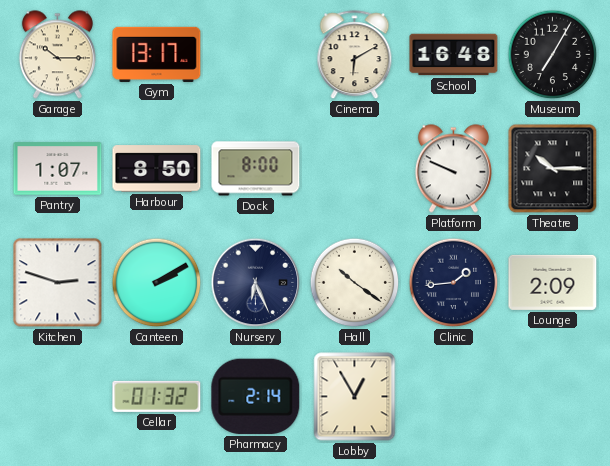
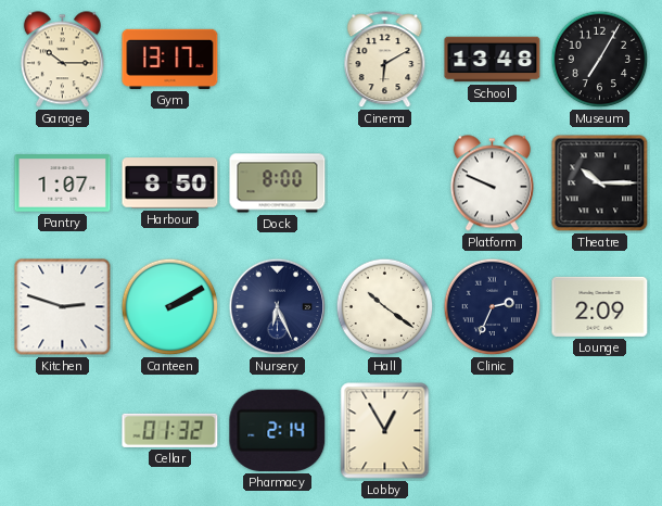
School: 16:48 -> 13:48 (493, 60)
Clinic: 1:44 -> 2:34 (493, 307)
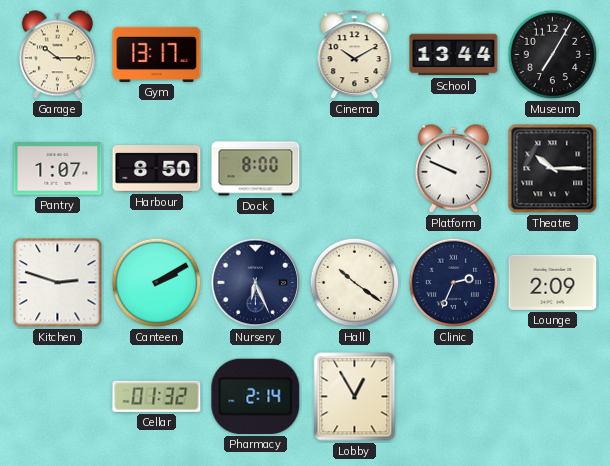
Cinema: 6:10 -> 10:10 (355, 55)
School: 13:48 -> 13:44 (454, 55)
